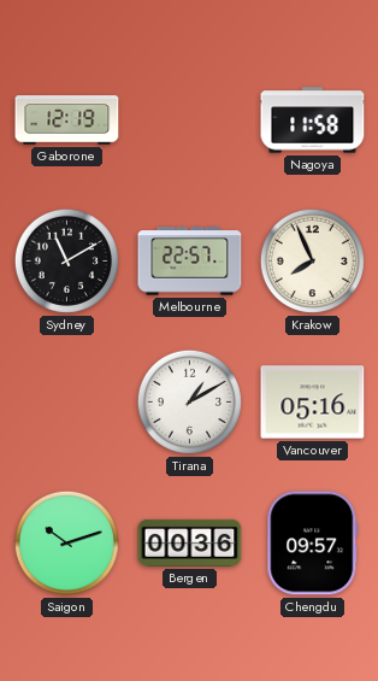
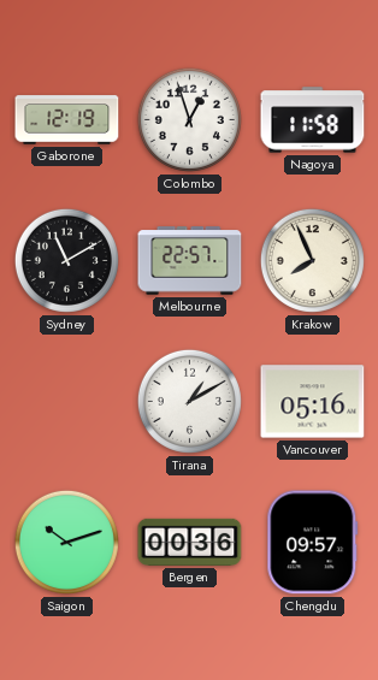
Colombo: none -> 12:57 (189, 119)
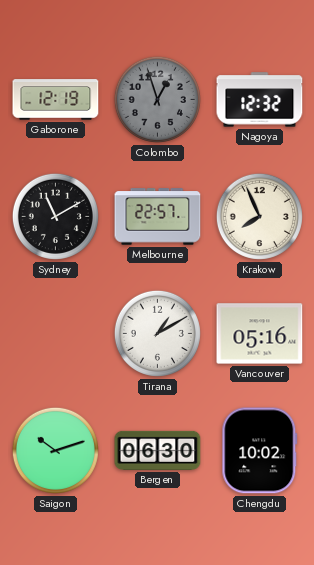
Colombo dial: white -> grey (157, 99)
Nagoya: 11:58 -> 12:32 (260, 100)
Bergen: 00:36 -> 06:30 (158, 450)
Chengdu: 09:57 -> 10:02 (260, 451)
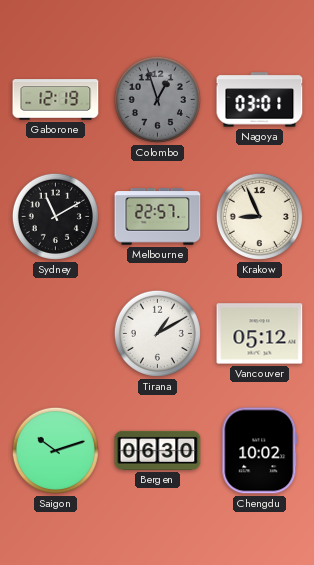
Nagoya: 12:32 -> 03:01 (260, 100)
Krakow: 7:56 -> 8:56 (259, 216)
Vancouver: 05:16 -> 05:12 (260, 334)
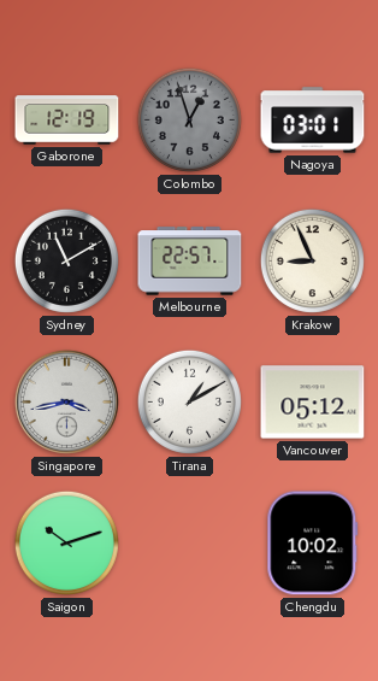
Singapore: none -> 3:43 (66, 401)
Bergen: 06:30 -> none (158, 450)
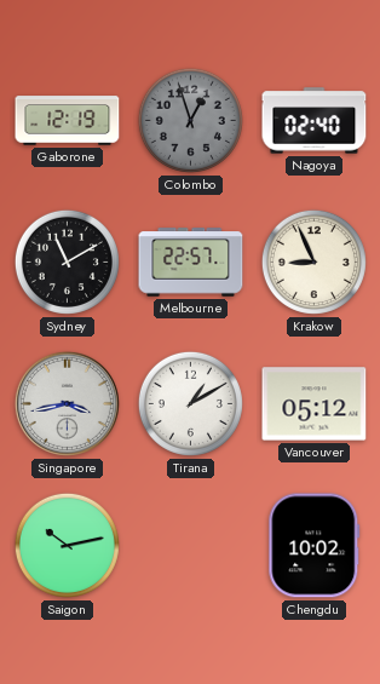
Nagoya: 03:01 -> 02:40 (315, 121)
Saigon: 10:12 -> 10:13 (67, 545)
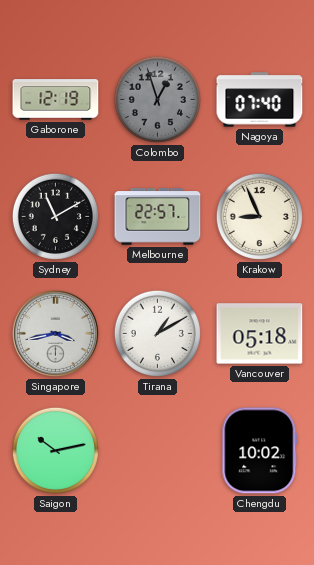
Nagoya: 02:40 -> 07:40 (260, 100)
Vancouver: 05:12 -> 05:18 (260, 334)
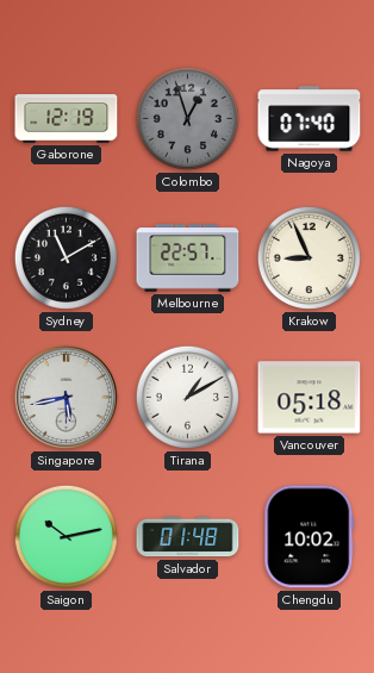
Singapore: 3:43 -> 5:43 (66, 397)
Salvador: none -> 01:48 (188, 537)
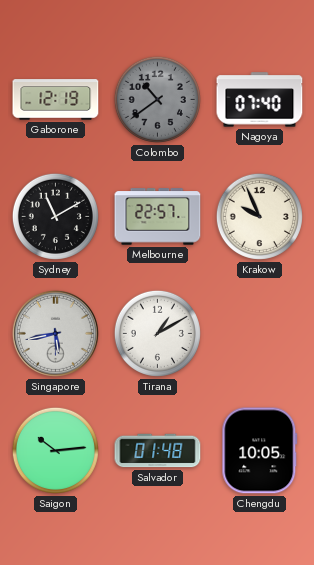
Colombo: 12:57 -> 10:39 (157, 99)
Krakow: 8:56 -> 9:56 (259, 216)
Vancouver: 05:18 -> none (310, 398)
Saigon: 10:13 -> 10:14 (55, 450)
Chengdu: 10:02 -> 10:05 (260, 451)
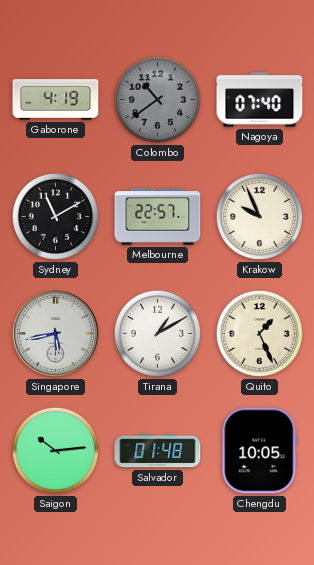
Gaborone: 12:19 -> 4:19 (56, 100)
Quito: none -> 1:26 (259, 333)
